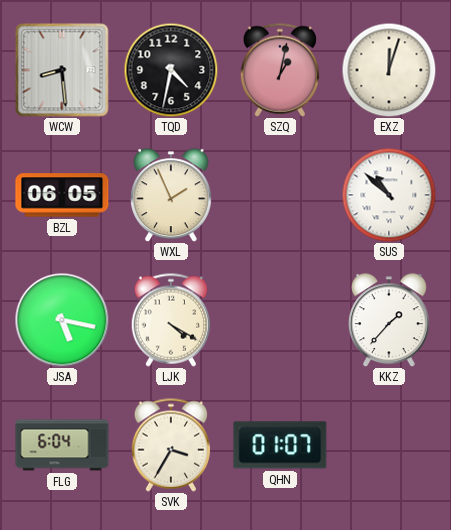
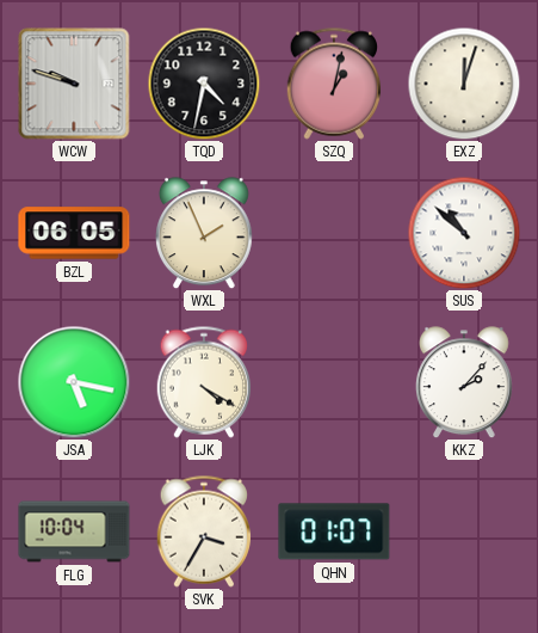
WCW: 8:29 -> 9:48 (74, 84)
KKZ: 1:37 -> 2:07 (464, 382)
FLG: 6:04 -> 10:04 (74, 531)
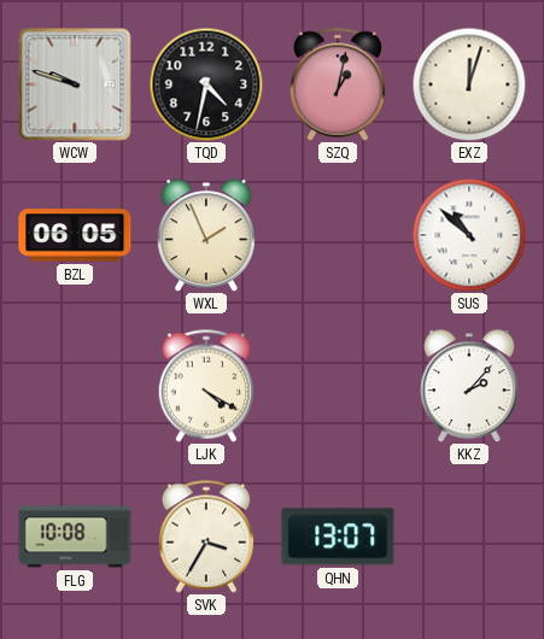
JSA: 5:17 -> none (74, 382)
FLG: 10:04 -> 10:08 (75, 537)
QHN: 01:07 -> 13:07 (338, 537)
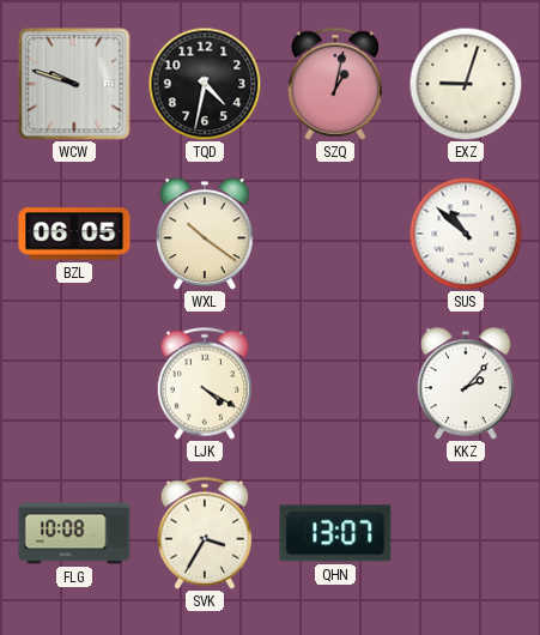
EXZ: 12:03 -> 9:03 (466, 84)
WXL: 1:56 -> 10:21 (205, 234)
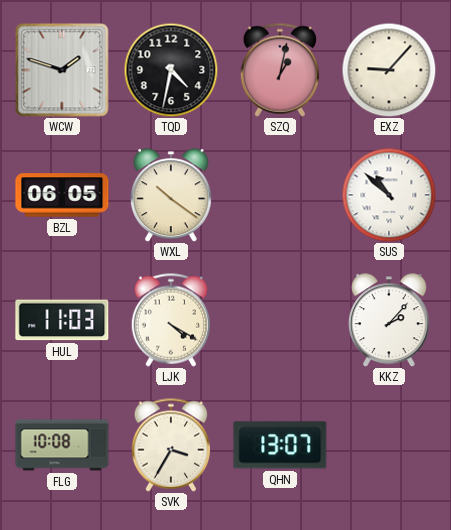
WCW: 9:48 -> 1:48 (62, 70)
EXZ: 9:03 -> 9:07 (389, 70)
HUL: none -> 11:03 (62, 320)
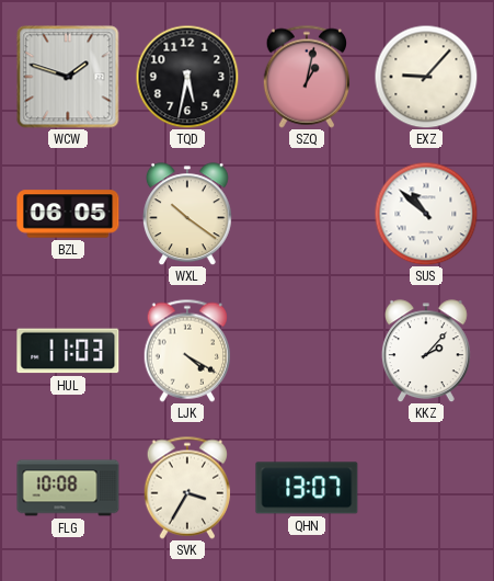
TQD: 4:32 -> 5:32 (187, 77)
